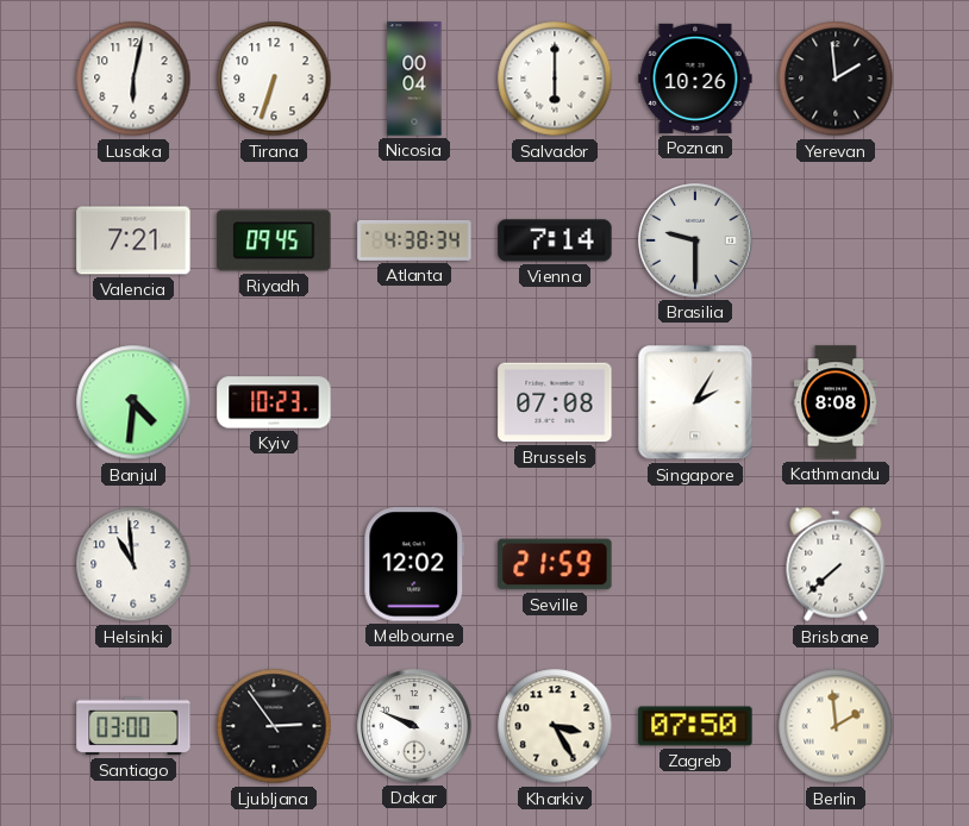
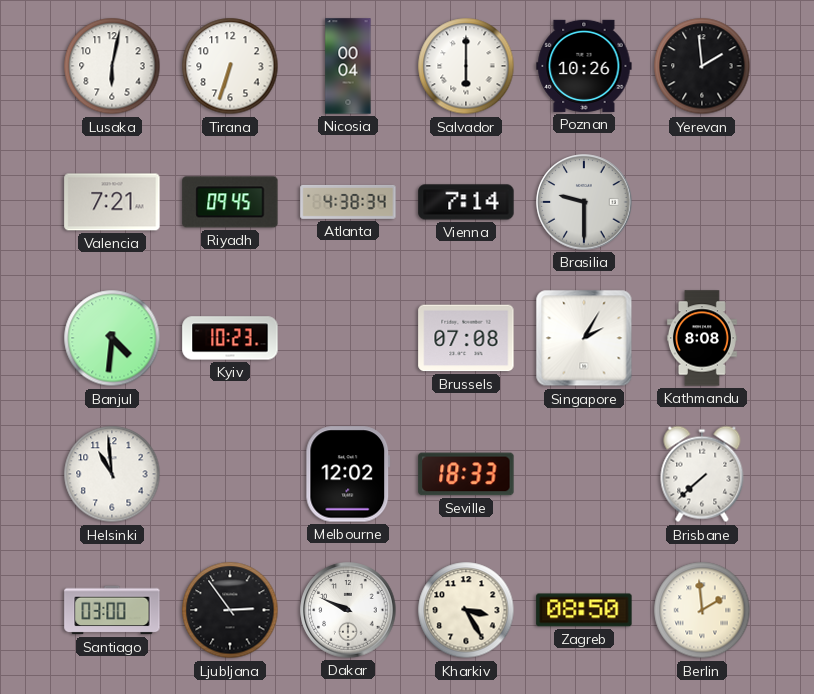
Seville: 21:59 -> 18:33 (466, 474)
Zagreb: 07:50 -> 08:50 (584, 610)
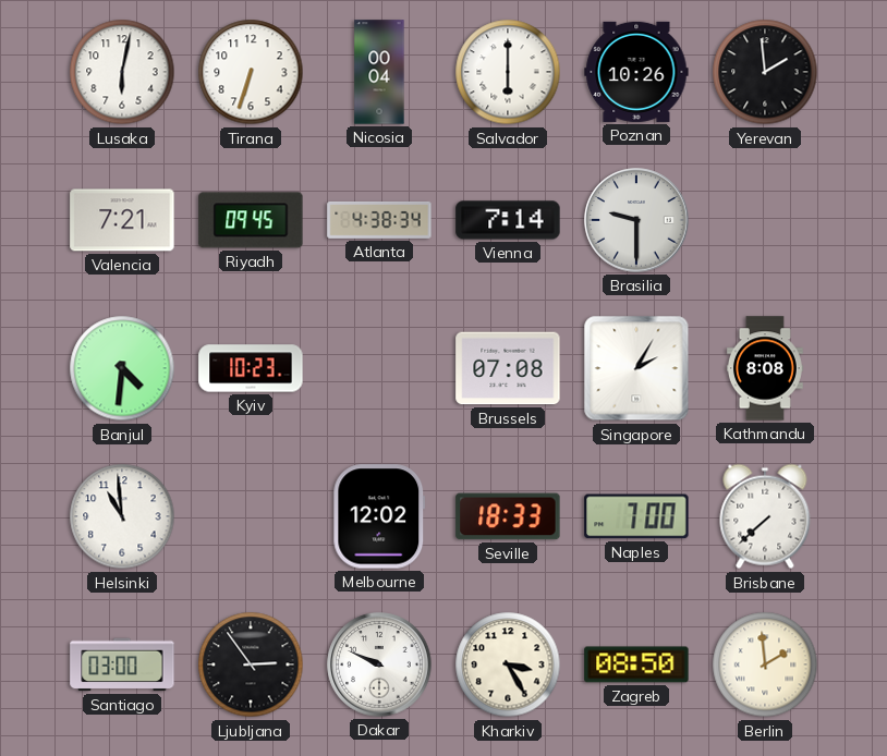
Naples: none -> 7:00 (636, 516)
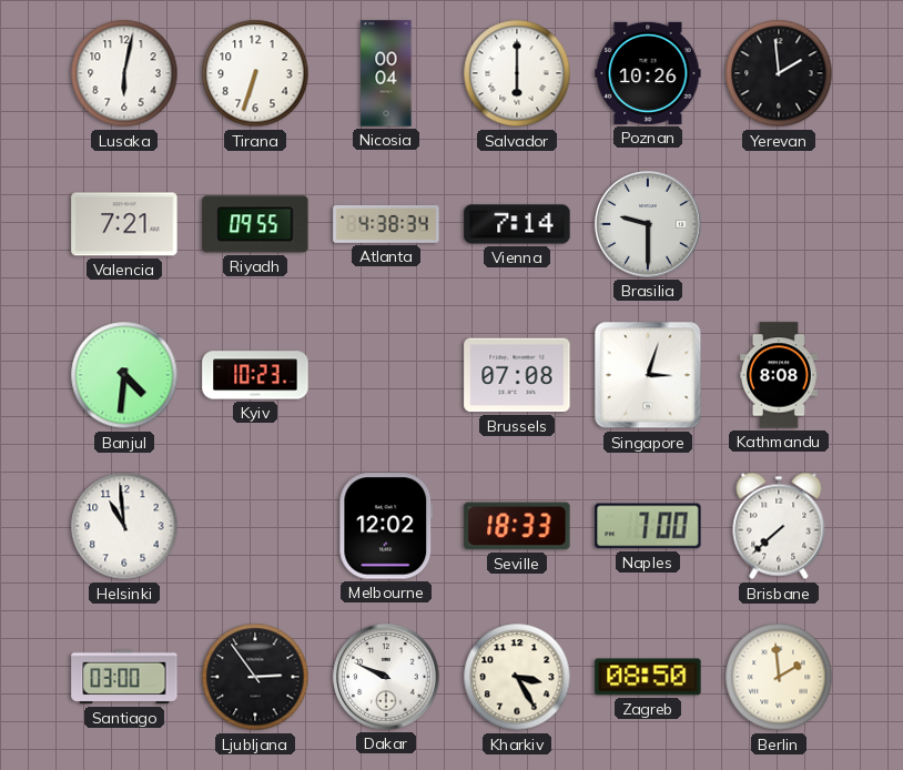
Riyadh: 09:45 -> 09:55 (255, 224)
Singapore: 2:05 -> 3:03 (648, 375)
